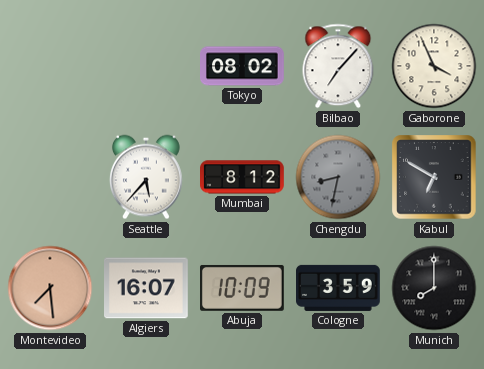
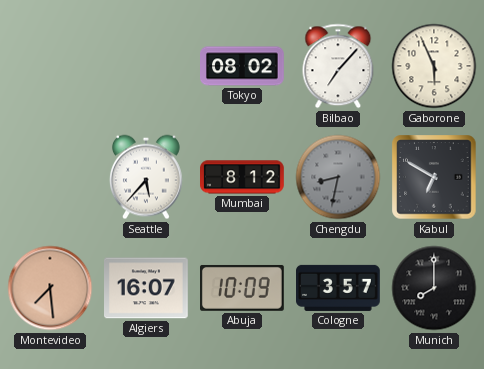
Gaborone: 3:56 -> 5:56 (434, 66)
Cologne: 3:59 -> 3:57 (339, 288)
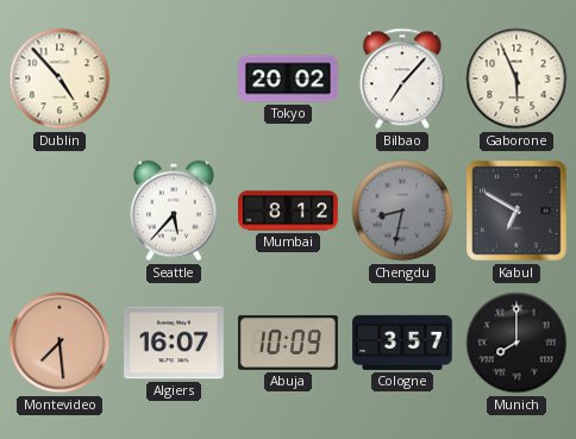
Dublin: none -> 4:53 (60, 79)
Tokyo: 08:02 -> 20:02 (289, 79)
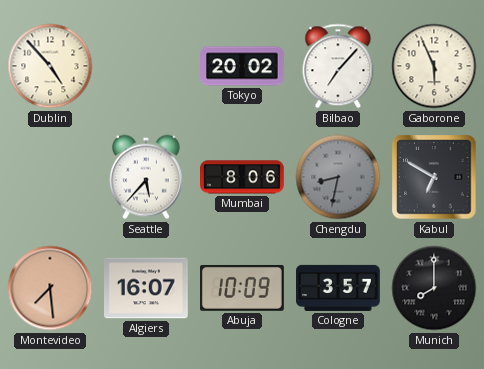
Mumbai: 8:12 -> 8:06 (243, 177)
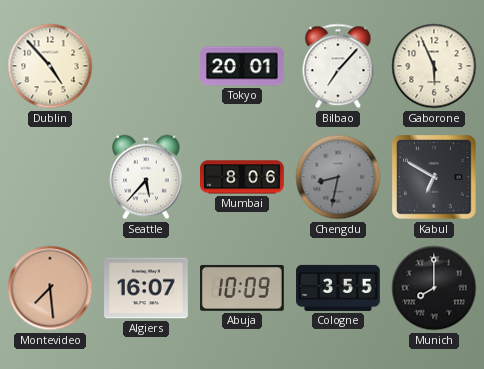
Tokyo: 20:02 -> 20:01 (243, 66)
Cologne: 3:57 -> 3:55 (339, 288)
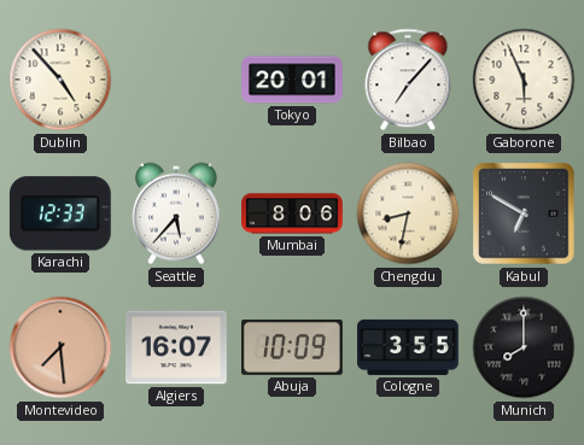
Karachi: none -> 12:33 (60, 213)
Chengdu dial: grey -> cream (408, 213)
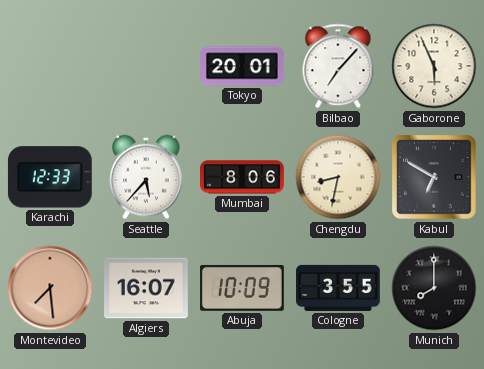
Dublin: 4:53 -> none (60, 80)
